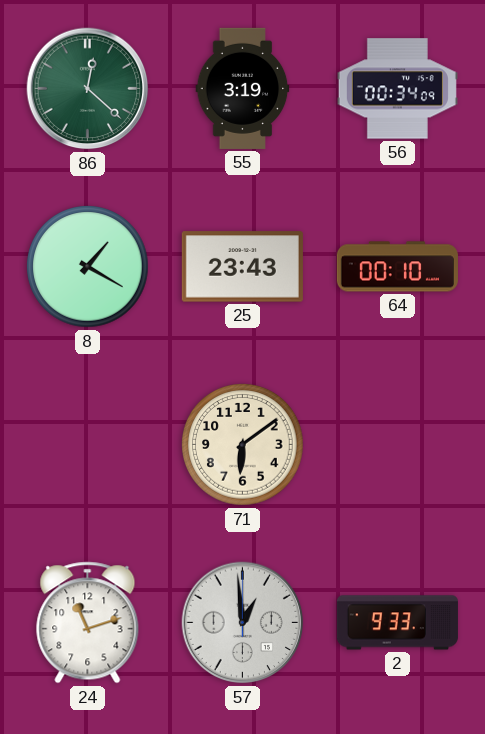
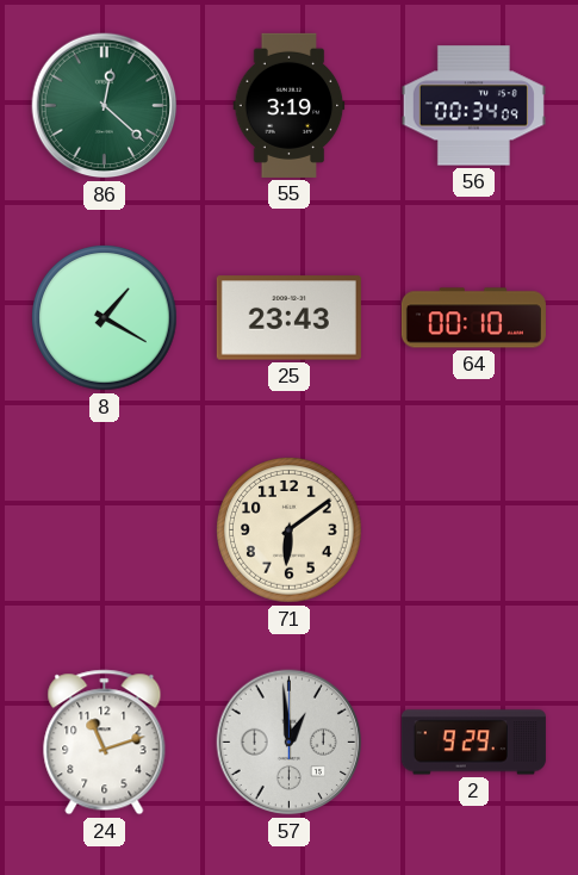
2: 9:33 -> 9:29 (473, 743)
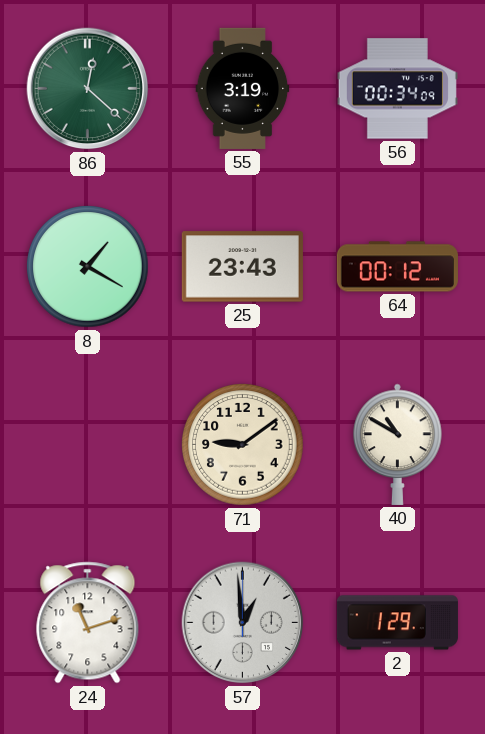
64: 00:10 -> 00:12 (397, 267)
71: 6:09 -> 9:09 (243, 445)
40: none -> 10:50 (398, 444)
2: 9:29 -> 1:29 (397, 623)
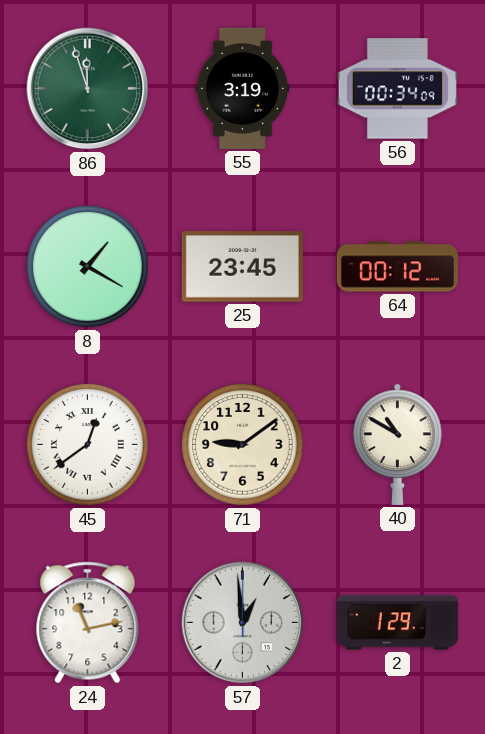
86: 12:22 -> 11:57 (88, 89)
25: 23:43 -> 23:45 (242, 267)
45: none -> 12:39 (88, 445)
24: 11:12 -> 11:13 (88, 623)
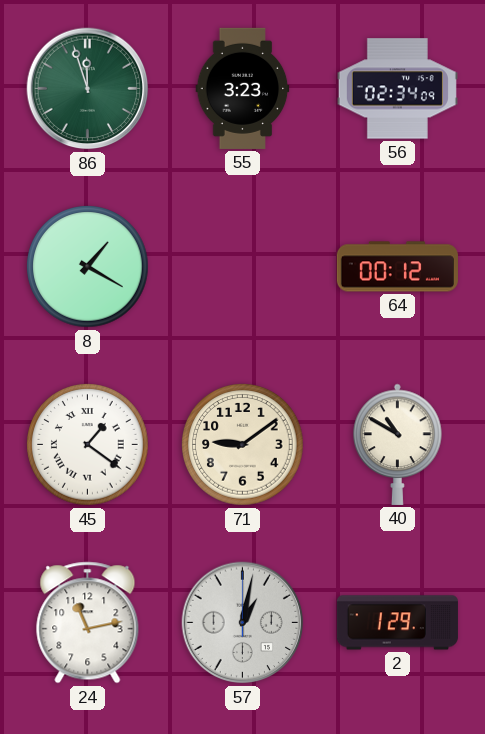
55: 3:19 -> 3:23 (243, 88)
56: 00:34 -> 02:34 (397, 89)
25: 23:45 -> none (242, 267)
45: 12:39 -> 1:21 (88, 445)
57: 12:59 -> 1:02 (243, 623)
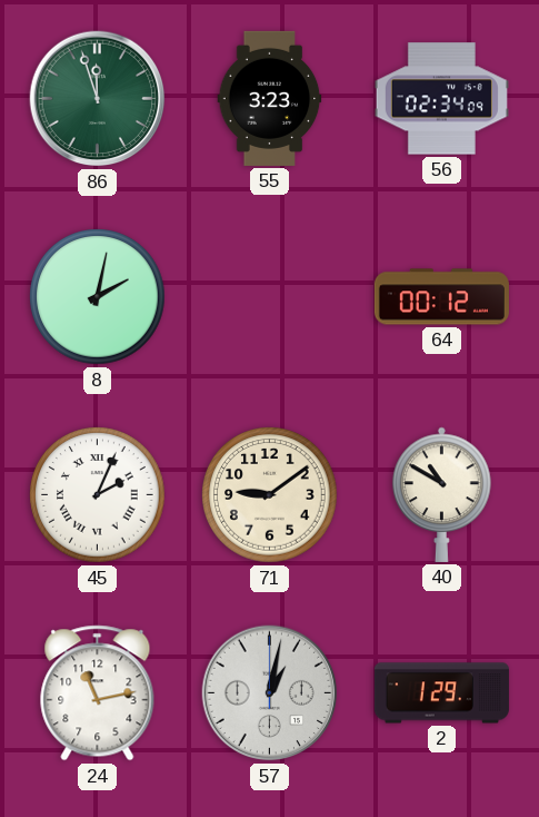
8: 1:20 -> 2:02 (98, 297)
45: 1:21 -> 2:04 (98, 495)
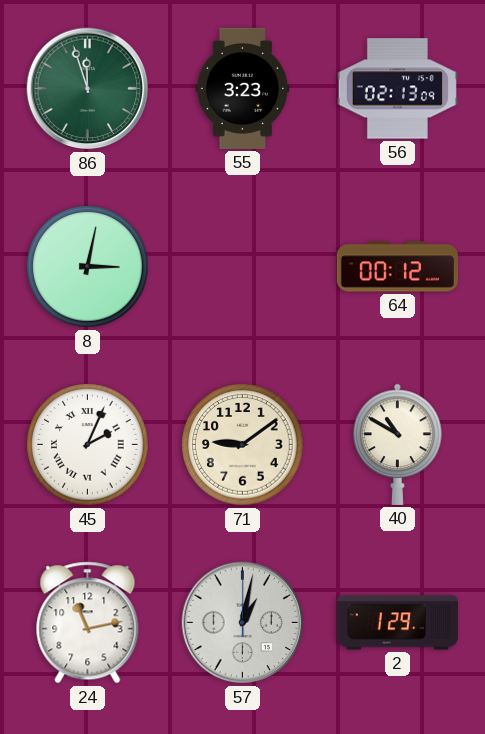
56: 02:34 -> 02:13 (397, 89)
8: 2:02 -> 3:02 (88, 267)
